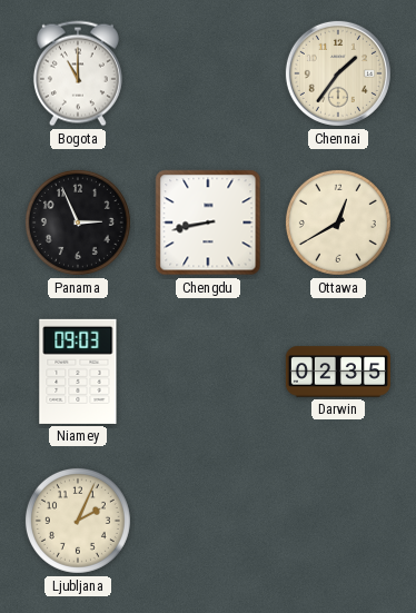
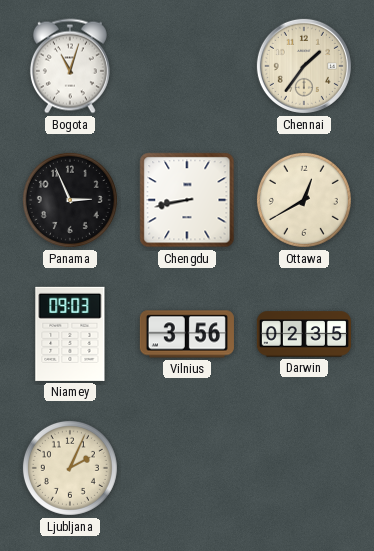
Bogota: 11:00 -> 11:03 (70, 66)
Vilnius: none -> 3:56 (187, 334)
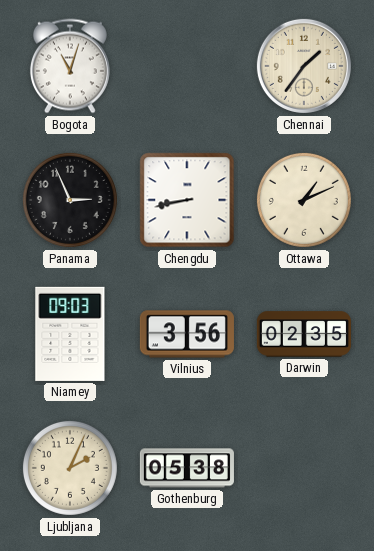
Ottawa: 12:40 -> 1:11 (304, 200)
Gothenburg: none -> 05:38 (187, 468)
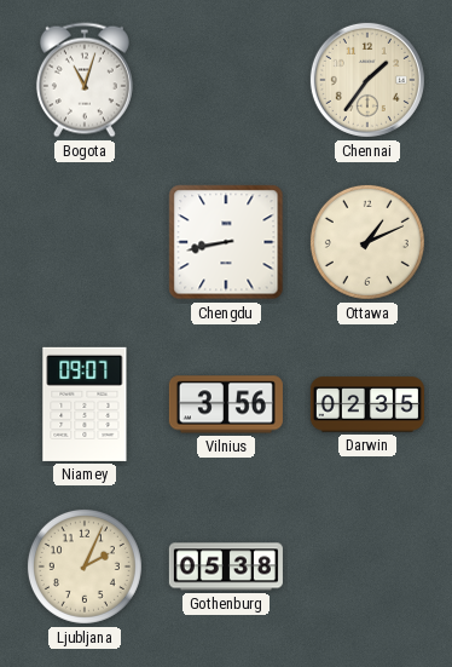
Panama: 2:56 -> none (70, 200)
Niamey: 09:03 -> 09:07 (85, 404)
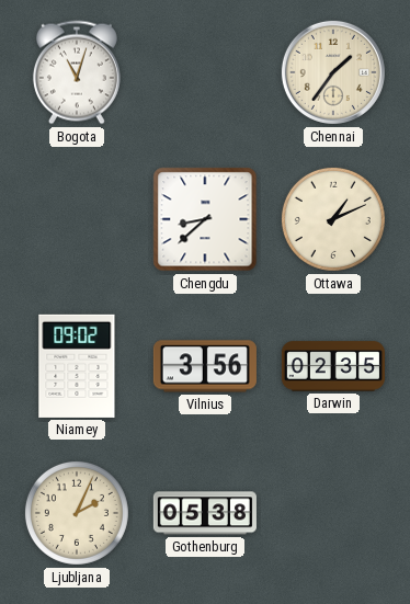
Chengdu: 8:43 -> 8:38 (205, 219)
Niamey: 09:07 -> 09:02 (77, 366)
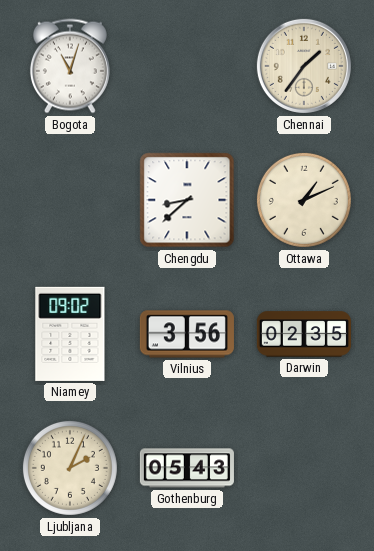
Gothenburg: 05:38 -> 05:43 (187, 468)
